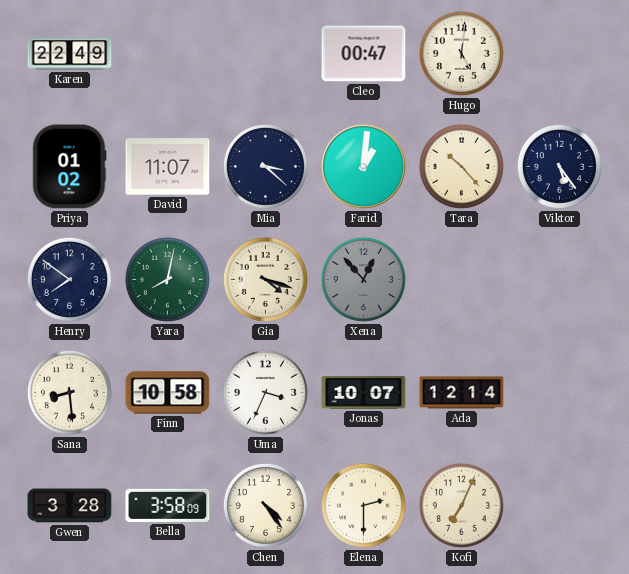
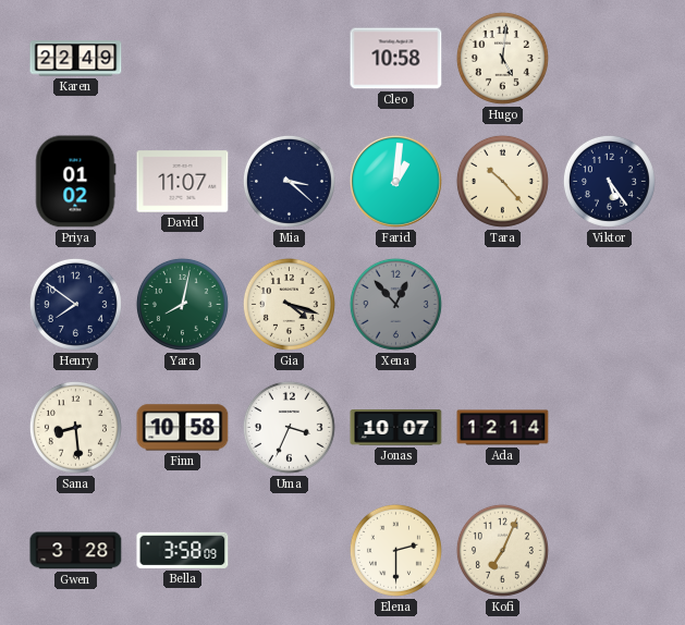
Cleo: 00:47 -> 10:58 (396, 59)
Chen: 4:24 -> none (265, 505)
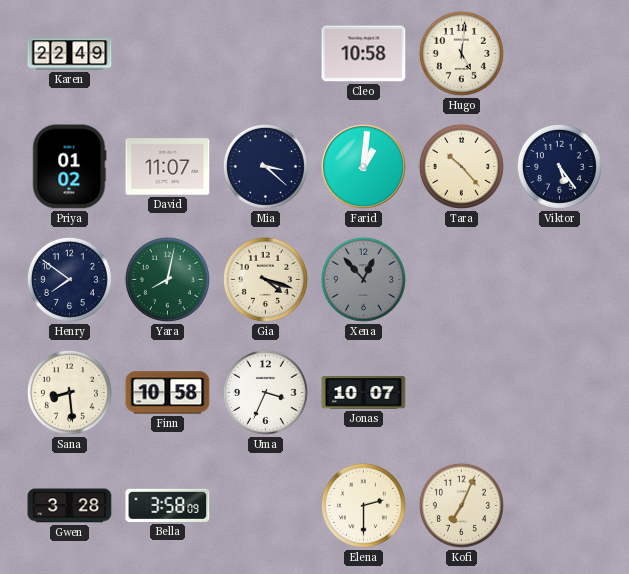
Ada: 12:14 -> none (503, 428)
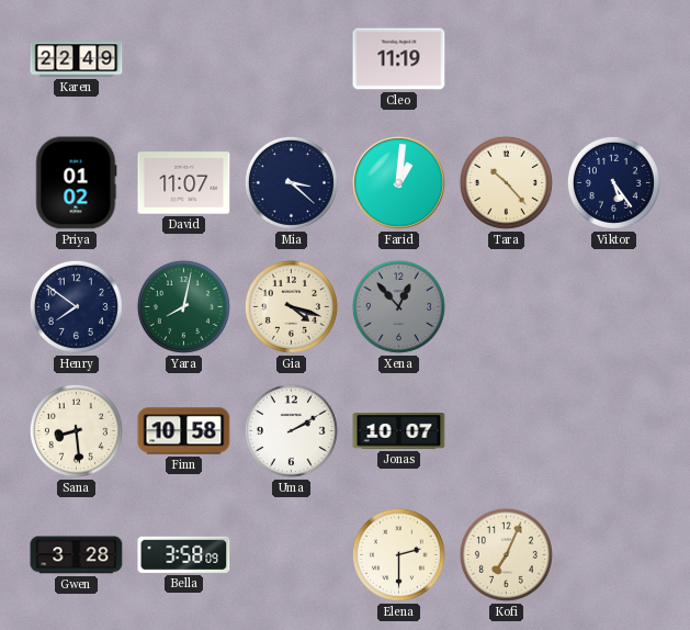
Cleo: 10:58 -> 11:19 (399, 59)
Hugo: 5:01 -> none (461, 53)
Uma: 3:34 -> 2:10 (291, 430)
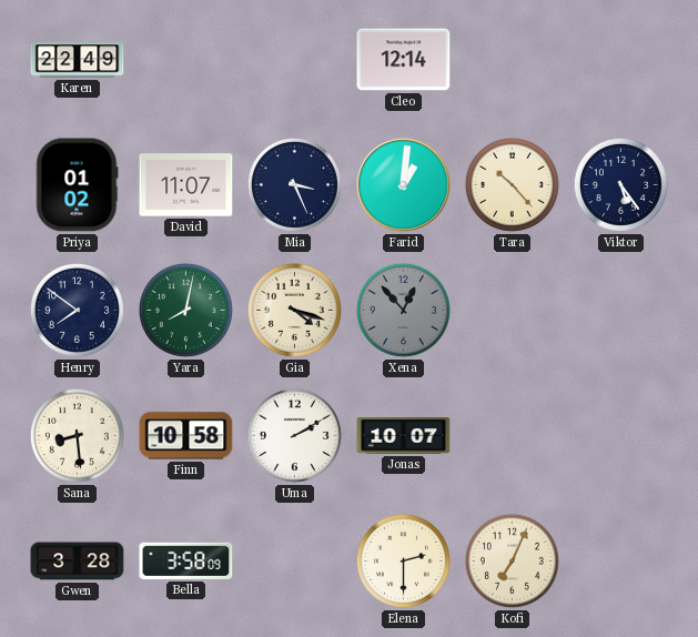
Cleo: 11:19 -> 12:14 (404, 60)
Mia: 3:22 -> 3:26 (294, 184)
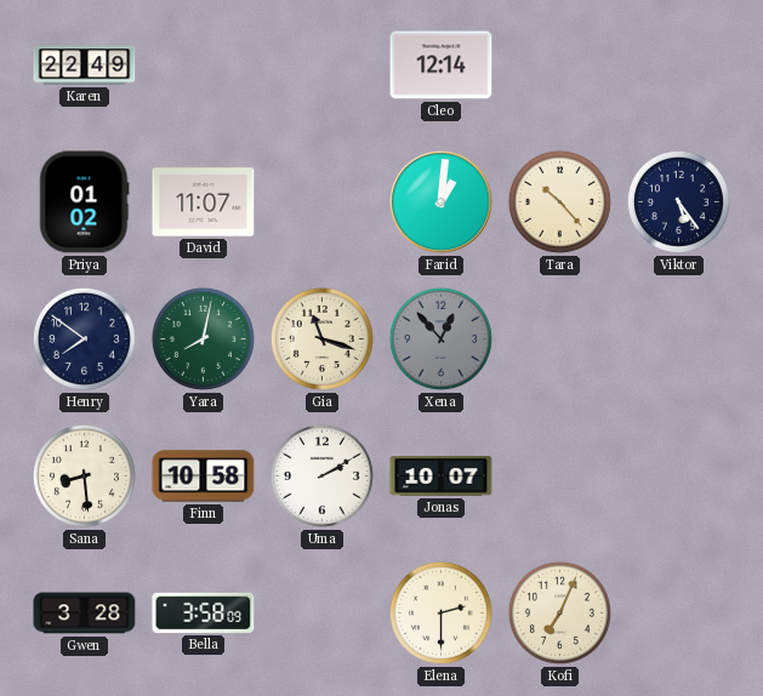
Mia: 3:26 -> none (294, 184)
Gia: 4:18 -> 11:18 (321, 338)
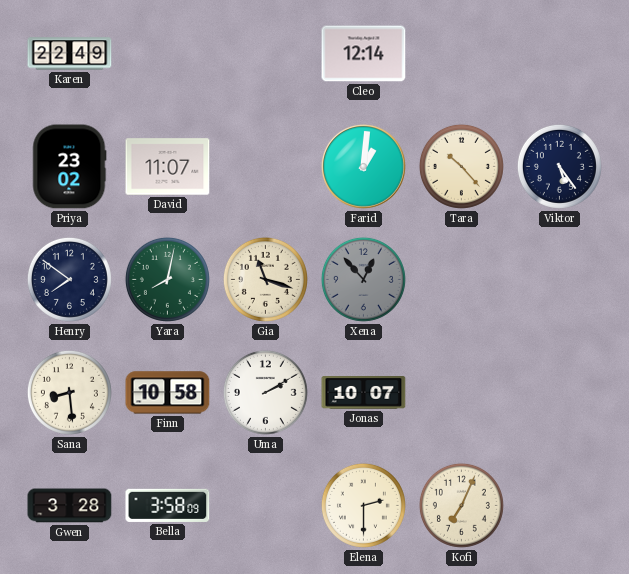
Priya: 01:02 -> 23:02 (69, 167)
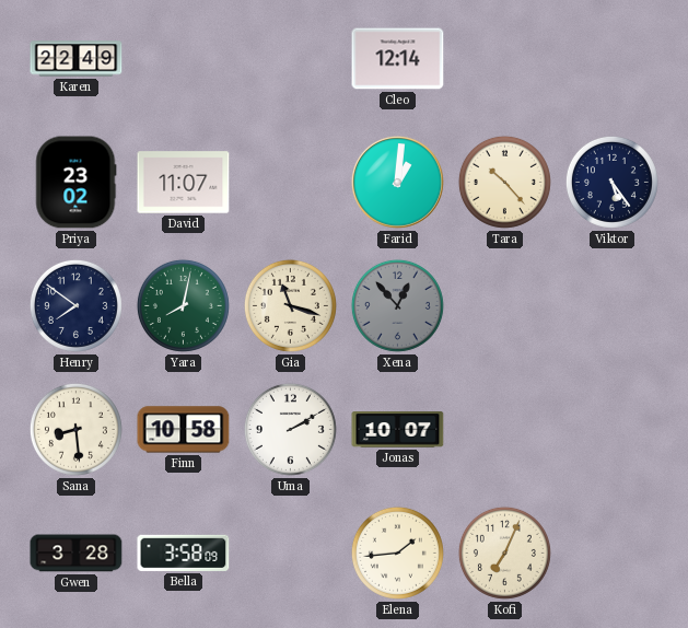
Elena: 2:30 -> 1:44 (397, 553)
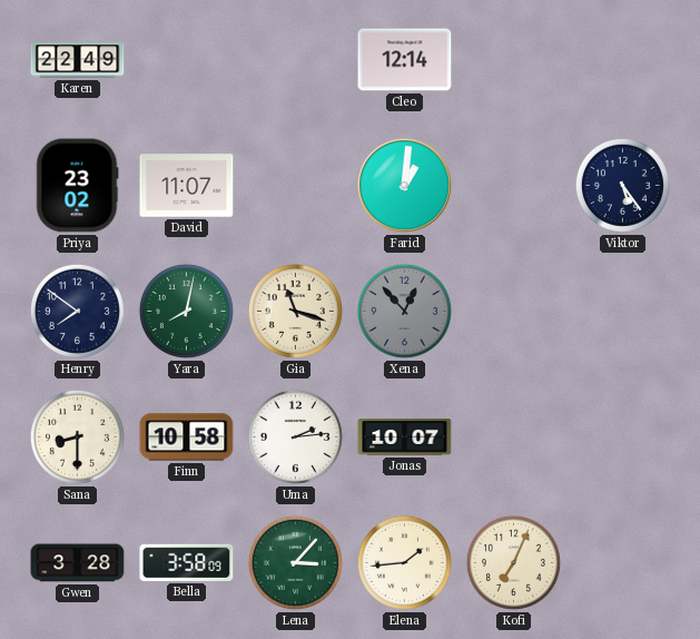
Tara: 10:23 -> none (504, 182)
Sana: 8:29 -> 8:30 (77, 436)
Uma: 2:10 -> 2:14 (295, 436)
Lena: none -> 3:07 (295, 562)
